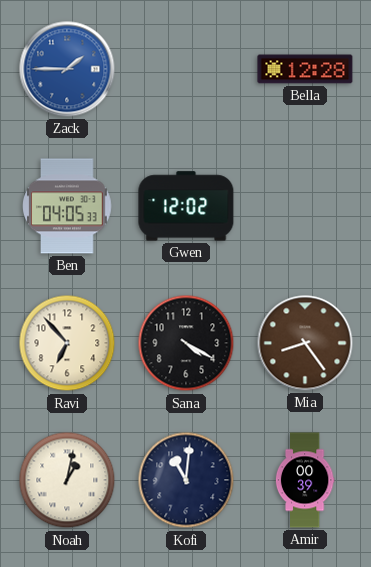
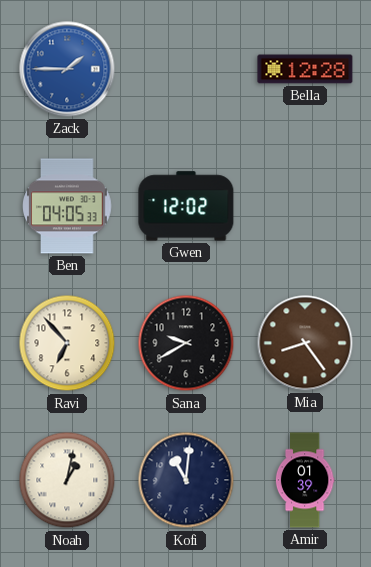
Sana: 4:20 -> 9:40 (186, 343)
Amir: 00:39 -> 01:39 (305, 480)
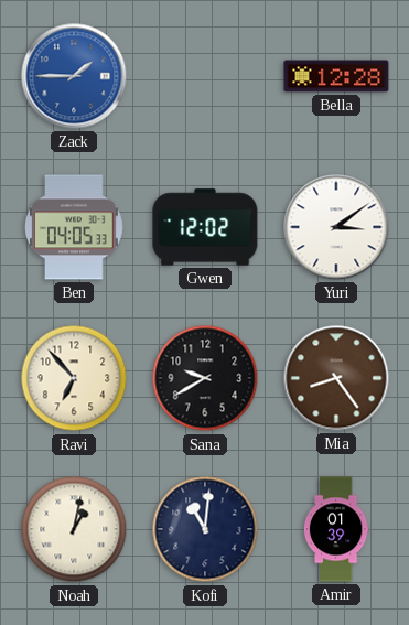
Yuri: none -> 3:09 (336, 227)
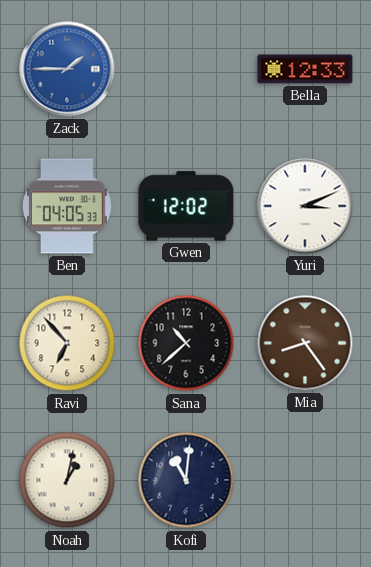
Bella: 12:28 -> 12:33 (305, 69)
Yuri: 3:09 -> 3:11 (305, 206)
Sana: 9:40 -> 10:38 (186, 343)
Amir: 01:39 -> none (336, 529)
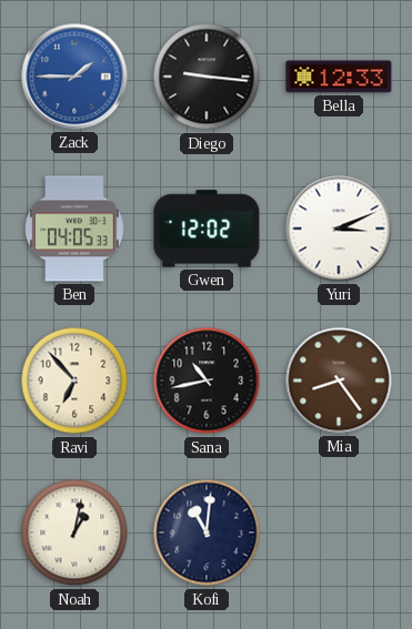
Diego: none -> 9:16 (207, 77)
Sana: 10:38 -> 10:43 (207, 381)
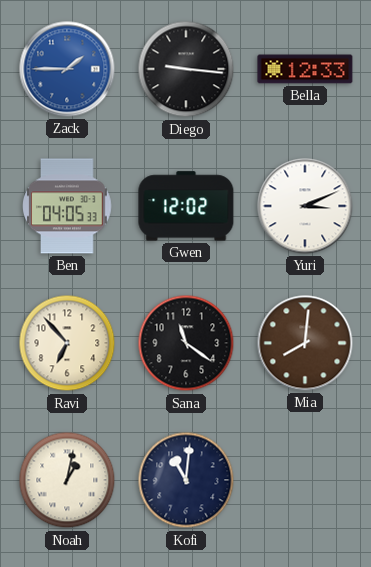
Sana: 10:43 -> 11:21 (186, 343)
Mia: 8:24 -> 8:01 (305, 343)
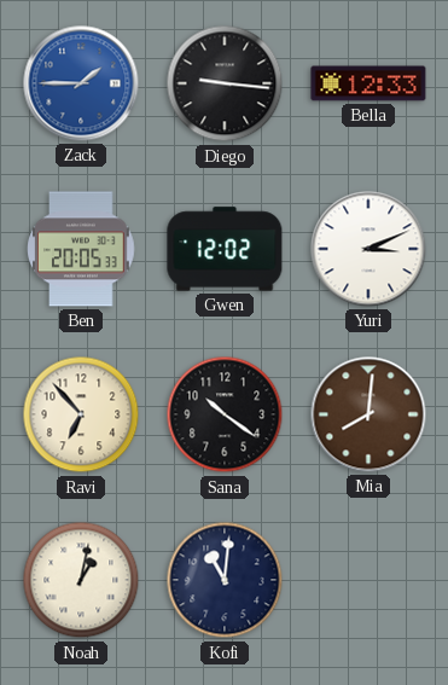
Ben: 04:05 -> 20:05 (81, 249)
Sana: 11:21 -> 10:21 (225, 414)
